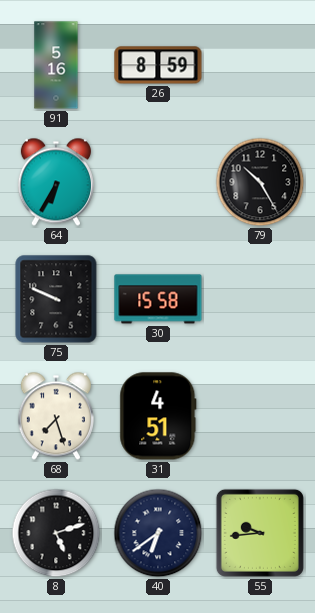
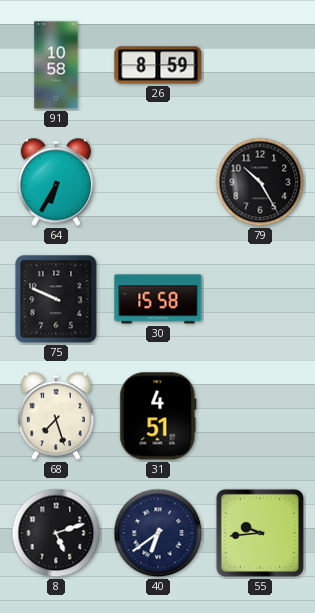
91: 5:16 -> 10:58 (56, 65)
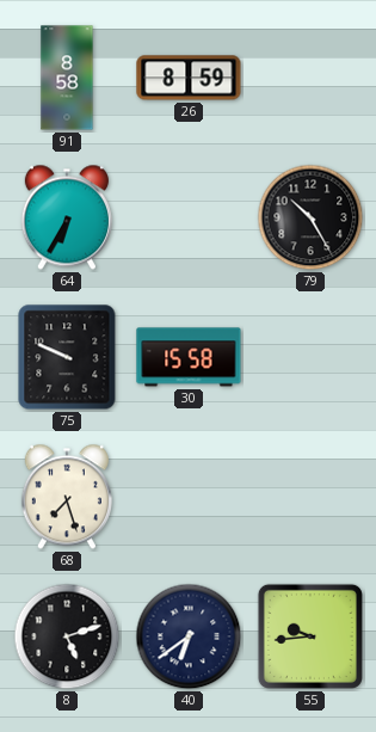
91: 10:58 -> 8:58 (67, 78)
31: 4:51 -> none (158, 416)
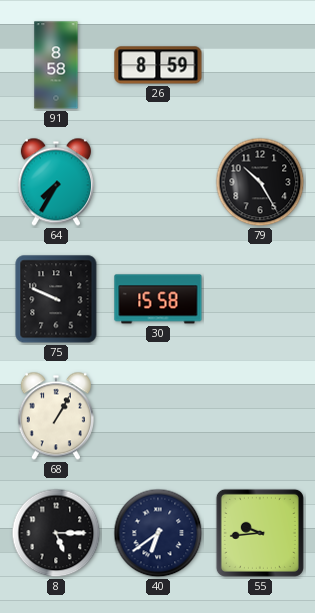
64: 6:35 -> 7:35 (56, 182)
68: 7:27 -> 1:05 (56, 416)
8: 5:12 -> 5:15 (56, 533)
